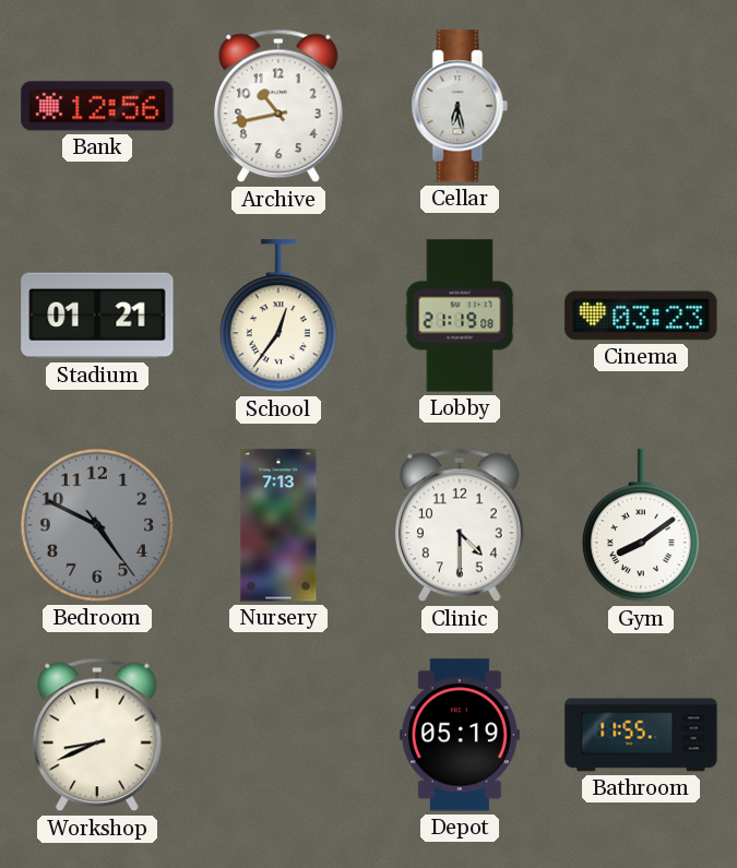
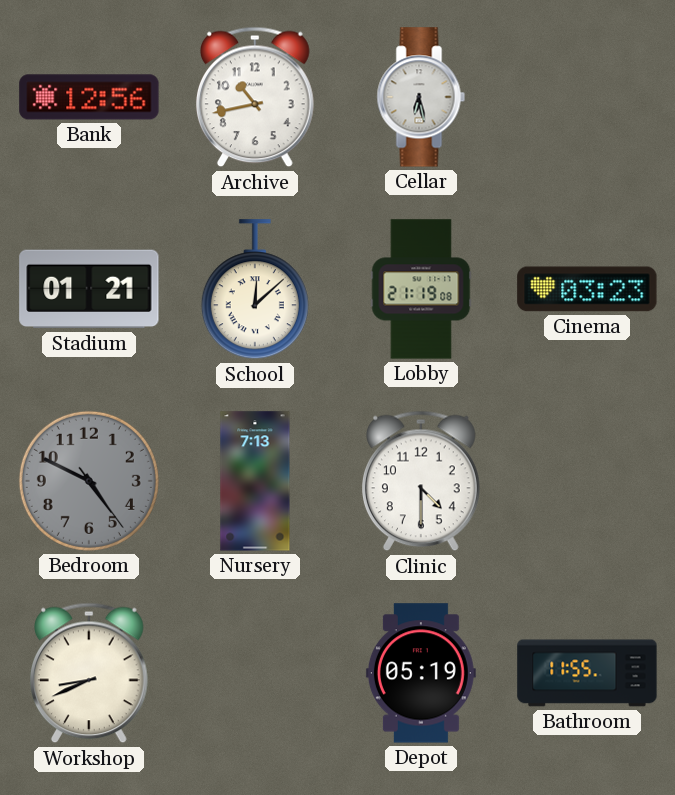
School: 12:36 -> 12:08 (255, 290)
Gym: 8:09 -> none (641, 526)
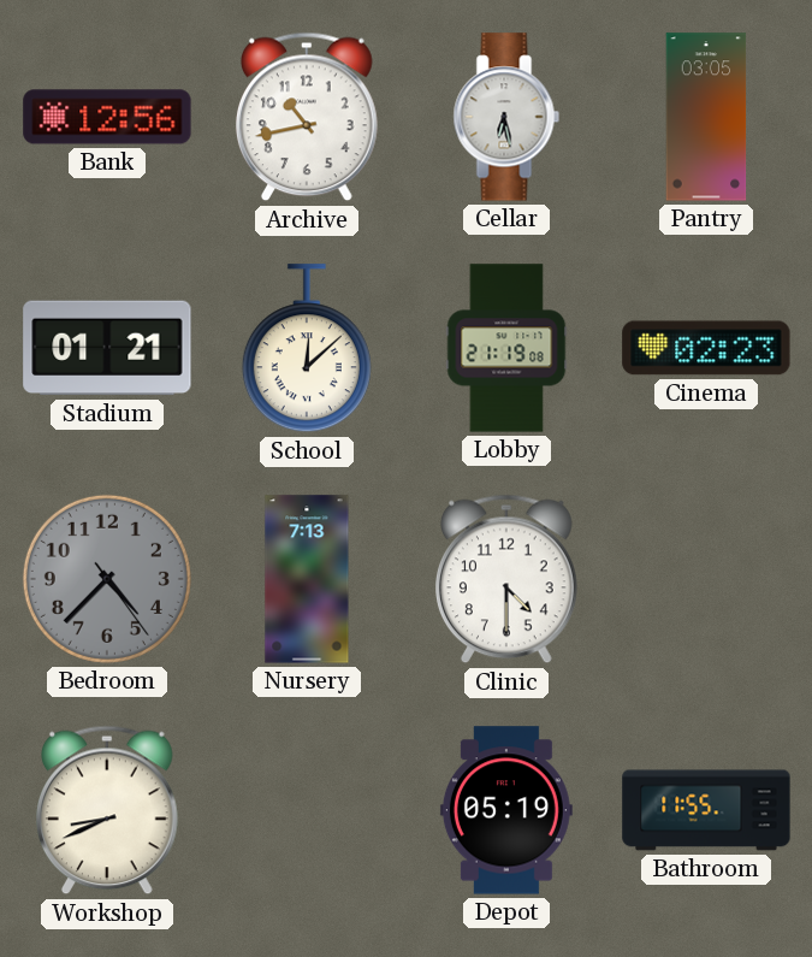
Pantry: none -> 03:05 (706, 117)
Cinema: 03:23 -> 02:23 (706, 348)
Bedroom: 4:49 -> 4:37 (107, 579)
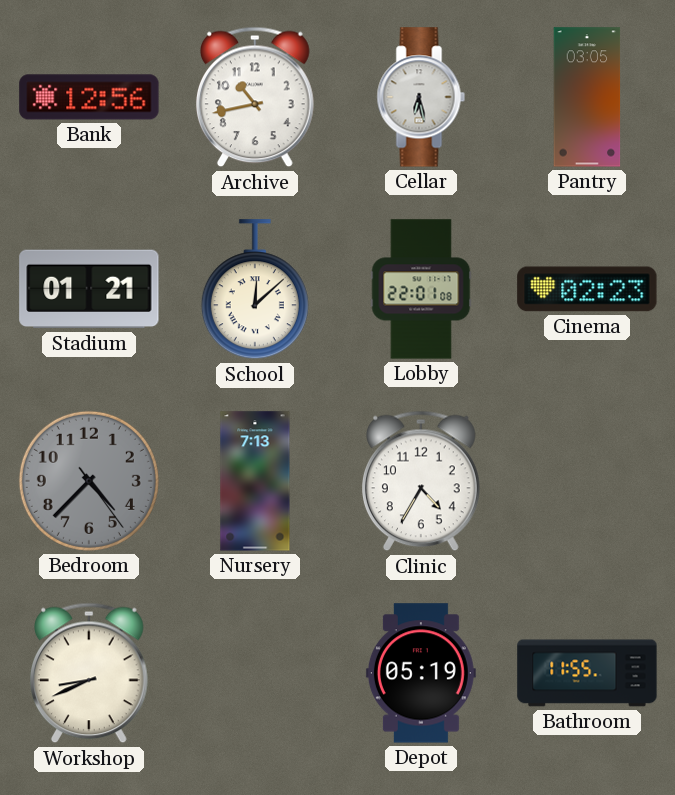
Lobby: 21:19 -> 22:01 (421, 289)
Clinic: 4:30 -> 4:35 (422, 481)
